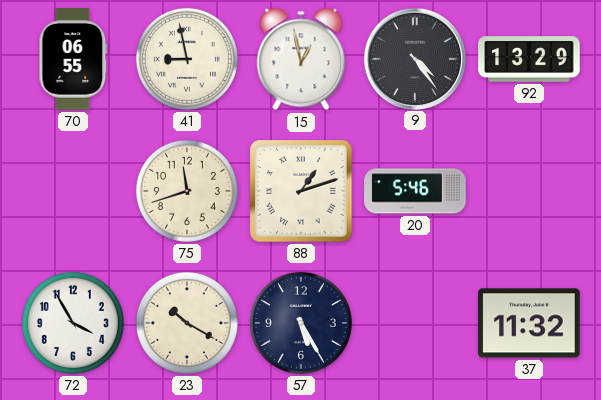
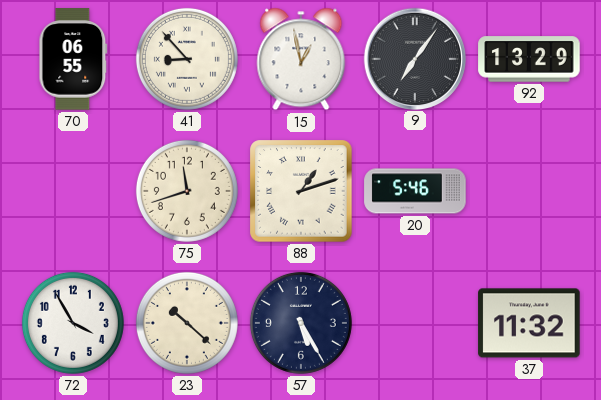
41: 8:58 -> 8:53 (187, 59)
9: 4:24 -> 7:06 (414, 58)
23: 10:20 -> 10:22 (187, 323)
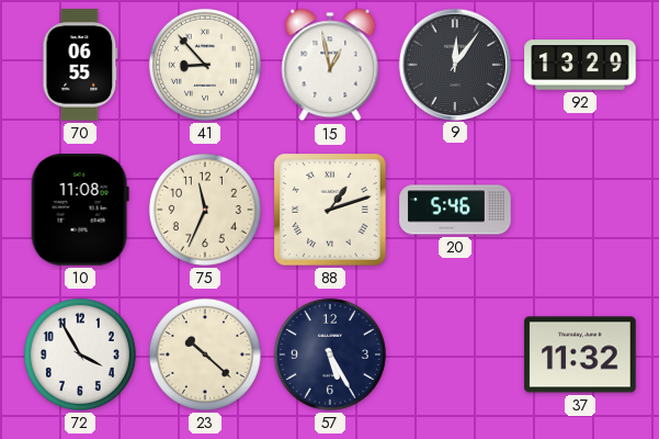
9: 7:06 -> 12:06 (454, 64)
10: none -> 11:08 (80, 210)
75: 11:42 -> 11:34 (205, 210)
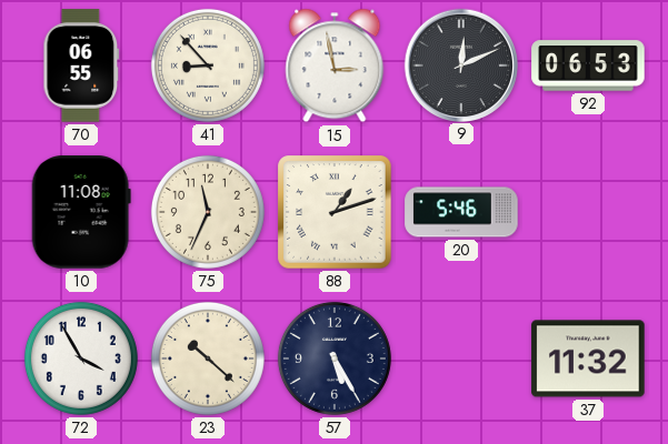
15: 12:58 -> 2:58 (335, 65)
9: 12:06 -> 12:11 (460, 64)
92: 13:29 -> 06:53 (588, 65)
